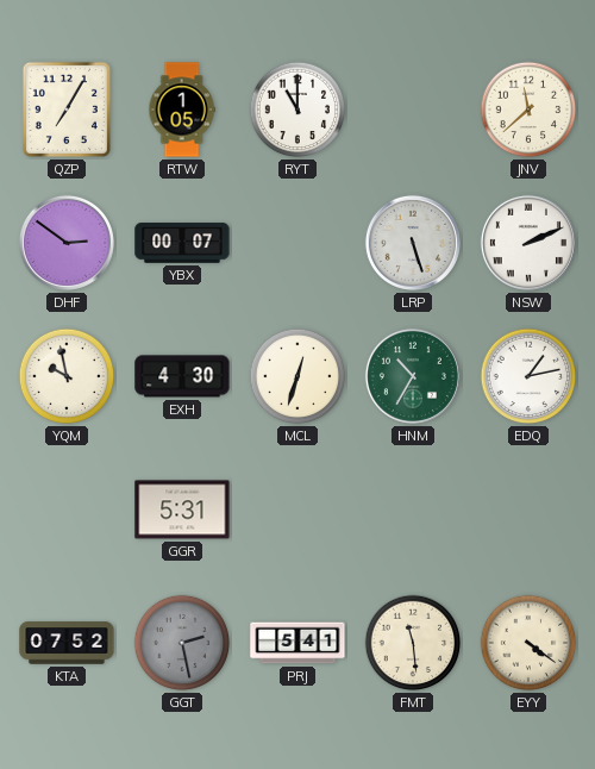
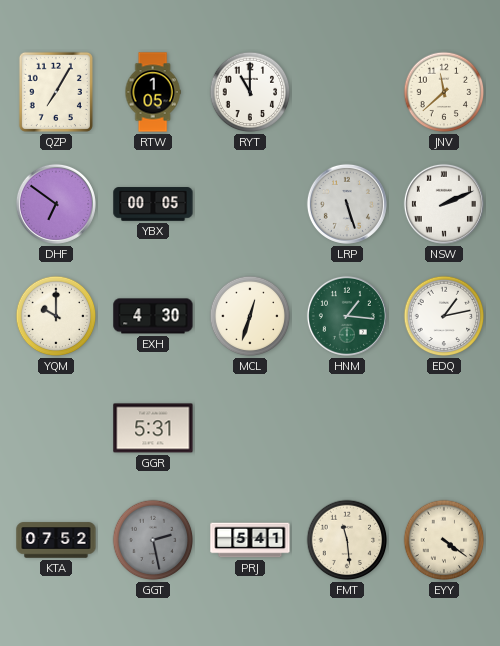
DHF: 2:51 -> 6:51 (56, 204)
YBX: 00:07 -> 00:05 (153, 204)
YQM: 9:58 -> 10:00 (56, 316)
HNM: 10:35 -> 1:16 (347, 316)
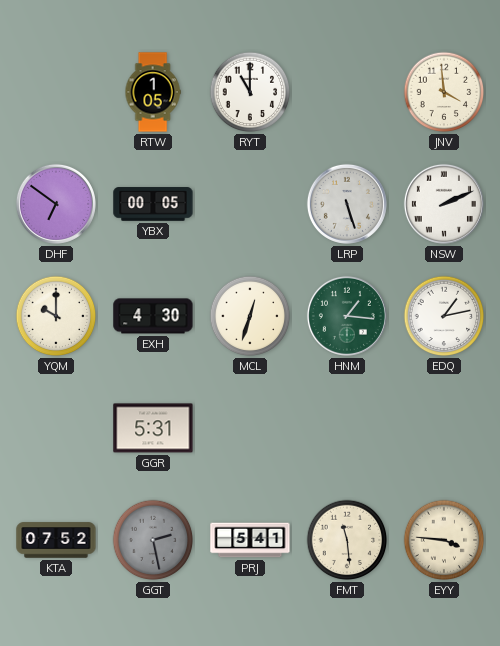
QZP: 7:05 -> none (56, 92)
JNV: 11:38 -> 3:59 (444, 92)
EYY: 4:21 -> 3:46 (444, 540)
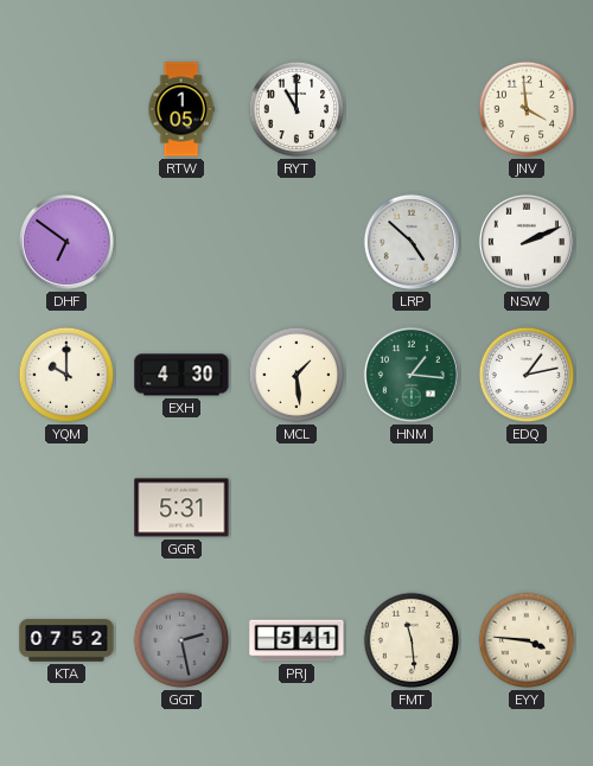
YBX: 00:05 -> none (153, 204)
LRP: 5:27 -> 4:52 (412, 242)
MCL: 12:33 -> 1:29 (296, 375)
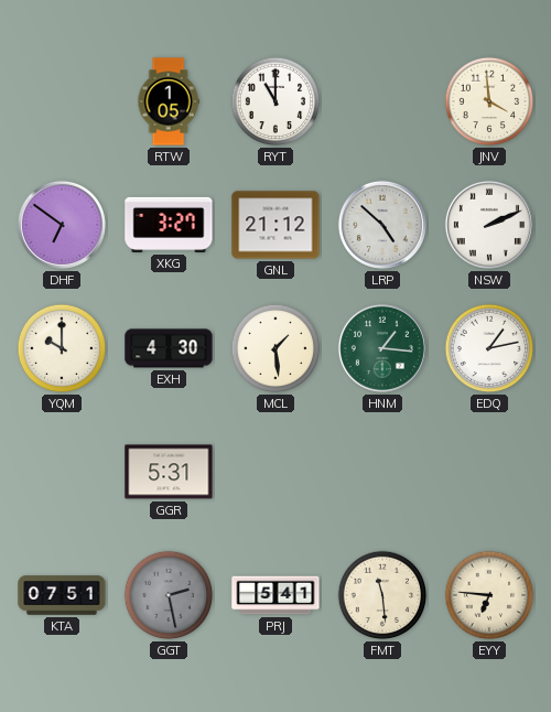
XKG: none -> 3:27 (169, 225)
GNL: none -> 21:12 (275, 225)
KTA: 07:52 -> 07:51 (62, 595)
EYY: 3:46 -> 6:46 (489, 595)
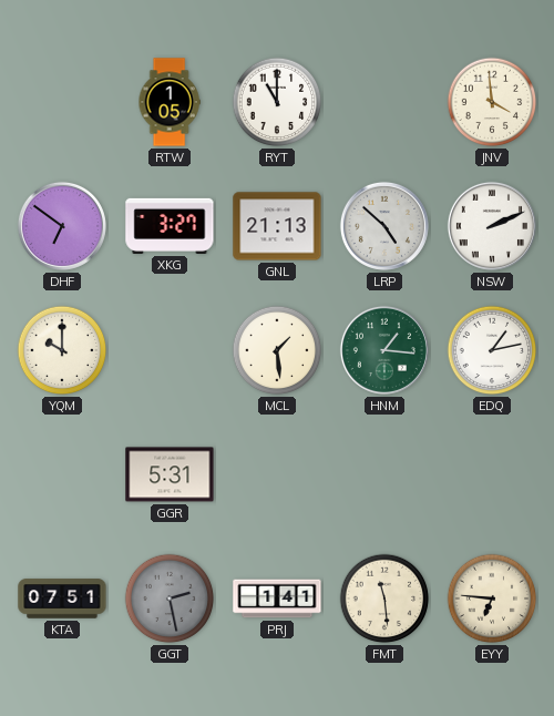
GNL: 21:12 -> 21:13 (277, 226)
EXH: 4:30 -> none (169, 348)
PRJ: 5:41 -> 1:41 (277, 599)
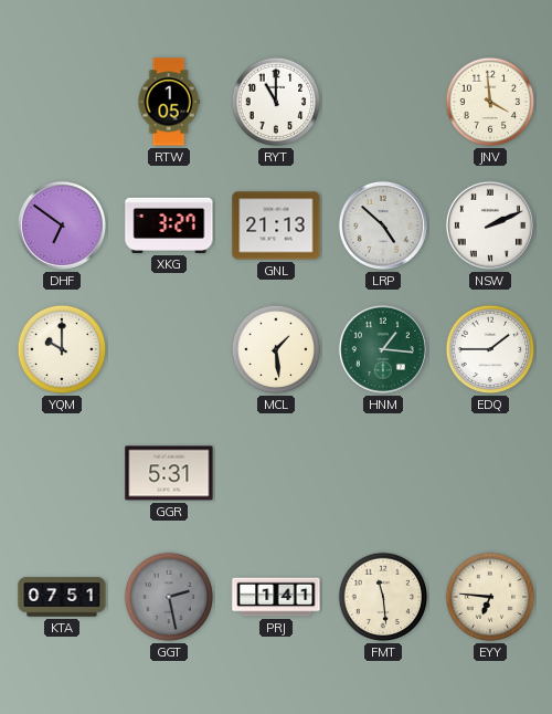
EDQ: 1:13 -> 1:45 (490, 349)
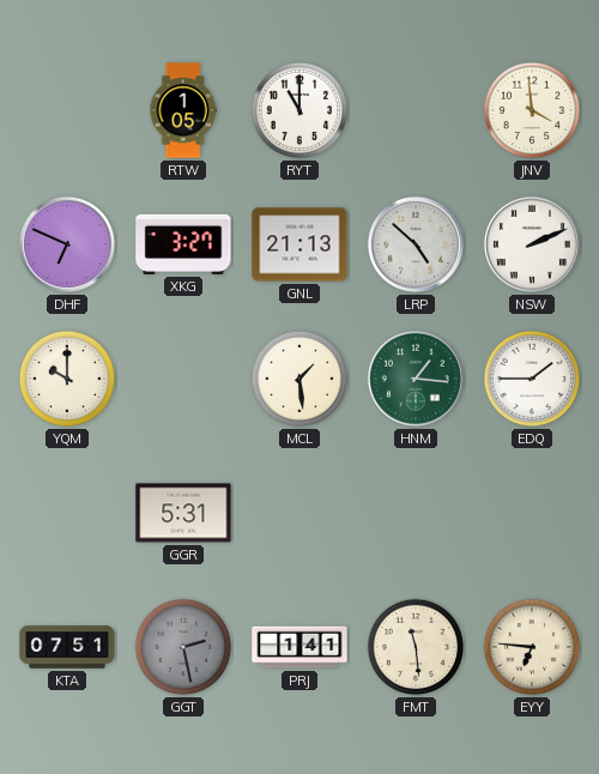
DHF: 6:51 -> 6:49 (67, 244)
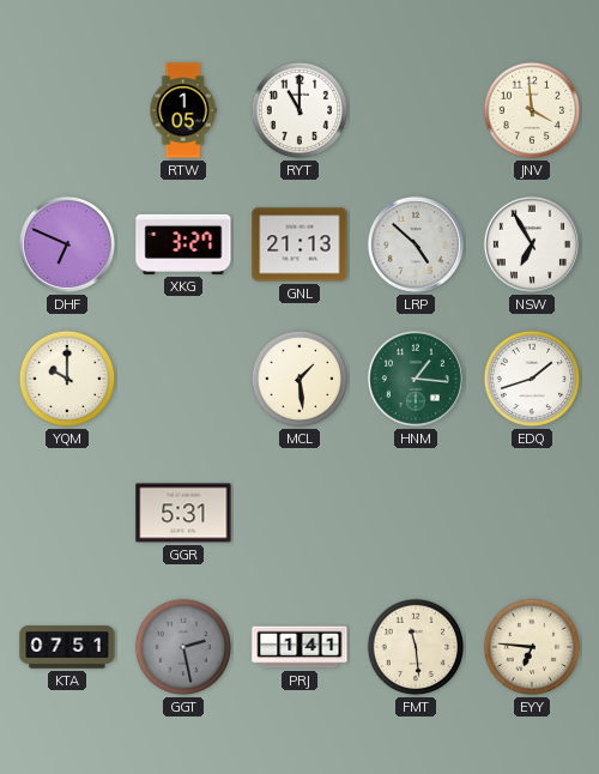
NSW: 2:11 -> 6:55 (532, 244)
EDQ: 1:45 -> 1:42 (532, 379)
